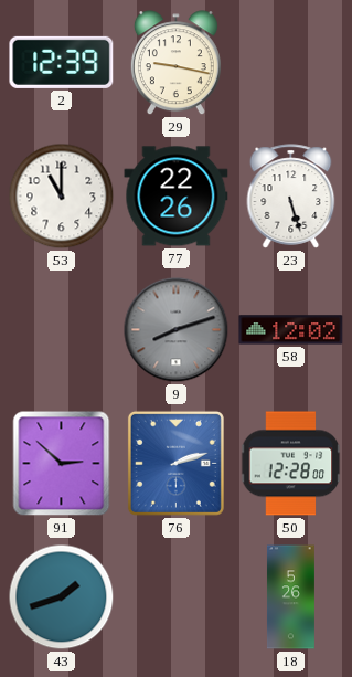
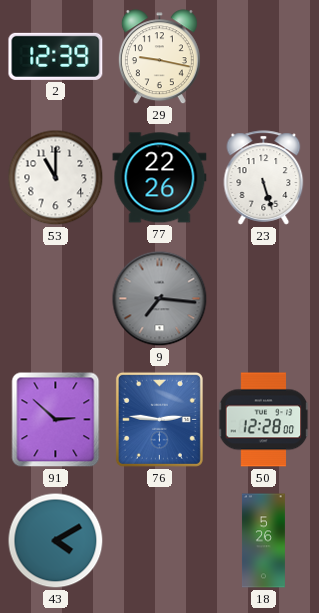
9: 8:12 -> 7:16 (160, 299)
58: 12:02 -> none (291, 330)
76: 2:12 -> 2:46 (159, 419)
43: 1:42 -> 4:10 (56, 541)
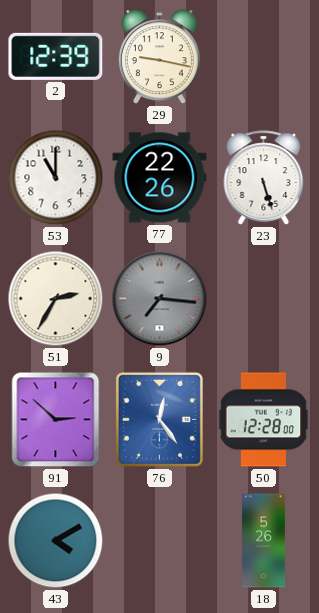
51: none -> 2:35 (56, 299)
76: 2:46 -> 12:24 (159, 419)
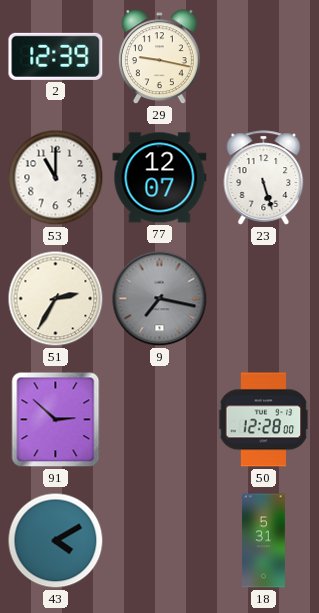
77: 22:26 -> 12:07 (160, 178)
9: 7:16 -> 7:17 (160, 299)
76: 12:24 -> none (159, 419)
18: 5:26 -> 5:31 (263, 541)
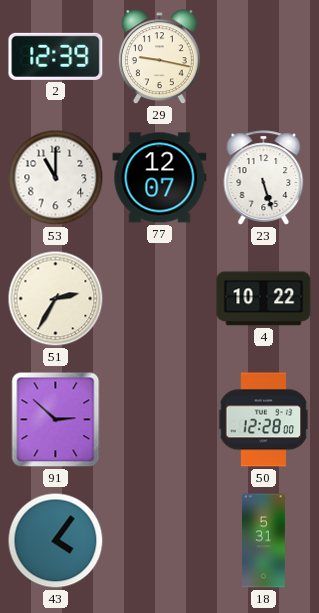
9: 7:17 -> none (160, 299)
4: none -> 10:22 (264, 299)
43: 4:10 -> 4:06 (56, 541)
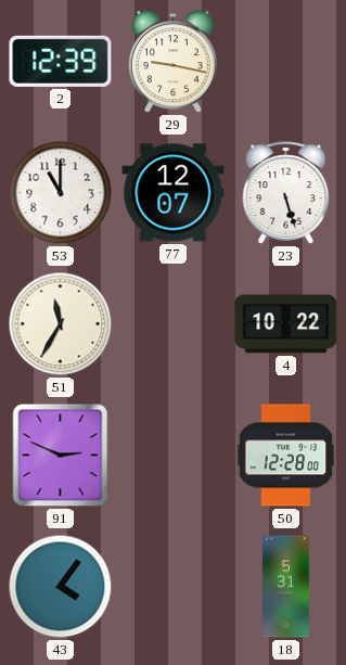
51: 2:35 -> 11:35 (61, 324)
91: 2:52 -> 2:49 (61, 456)
